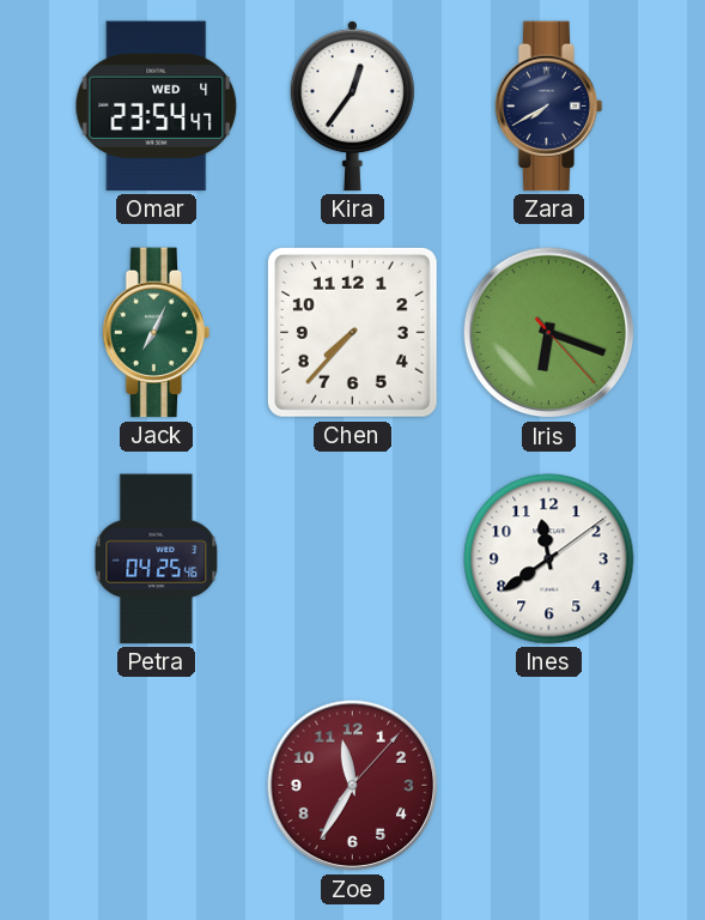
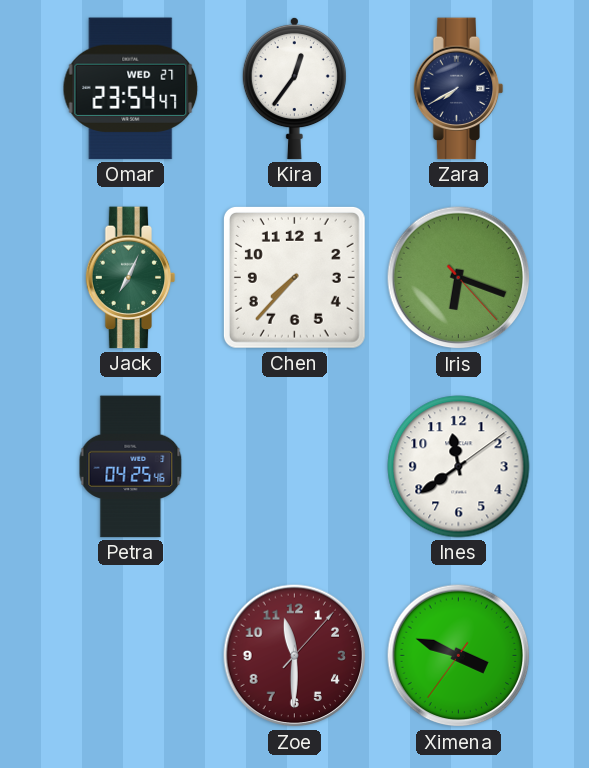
Omar date: WED 4 -> WED 27 (131, 89)
Zoe: 11:35 -> 11:30 (295, 656)
Ximena: none -> 3:48 (459, 656)
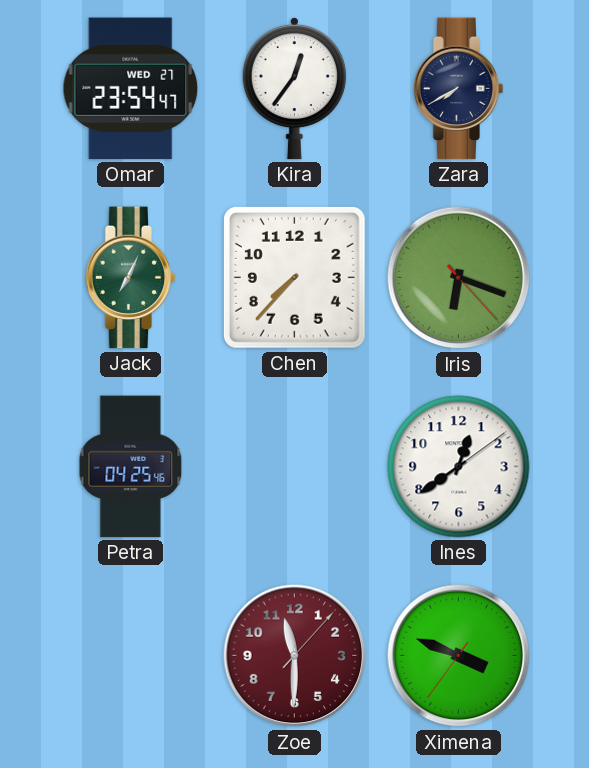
Ines: 11:39 -> 12:39 (459, 467)
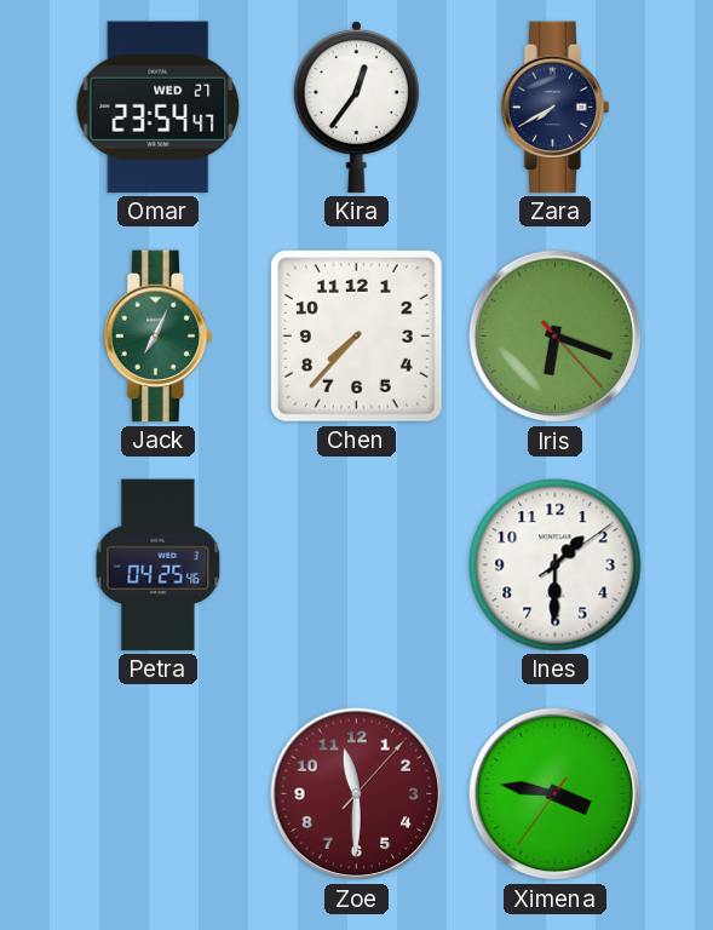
Ines: 12:39 -> 1:30 (556, 566)
Ximena: 3:48 -> 3:46 (556, 794)
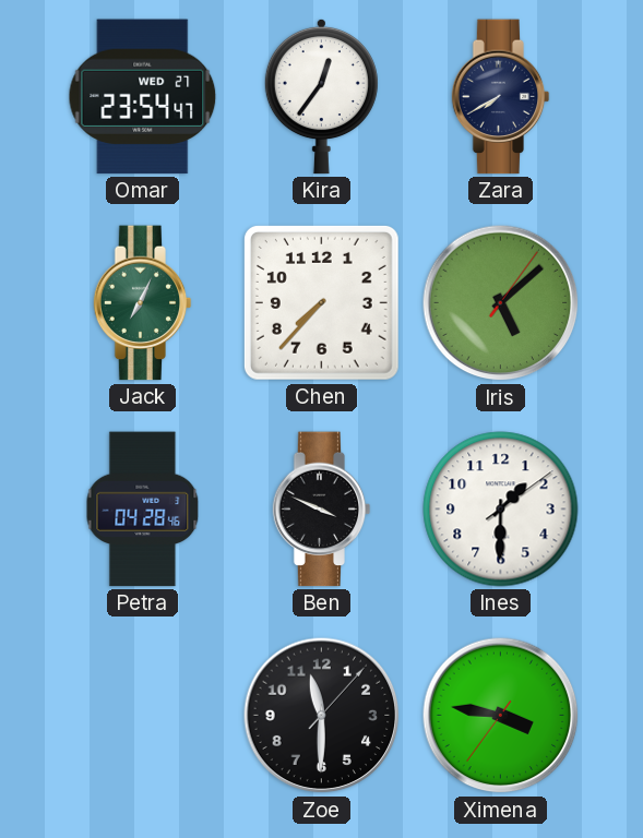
Iris: 6:18 -> 5:08 (501, 303)
Petra: 04:25 -> 04:28 (143, 510)
Ben: none -> 3:49 (322, 510)
Zoe dial: burgundy -> black (322, 716)
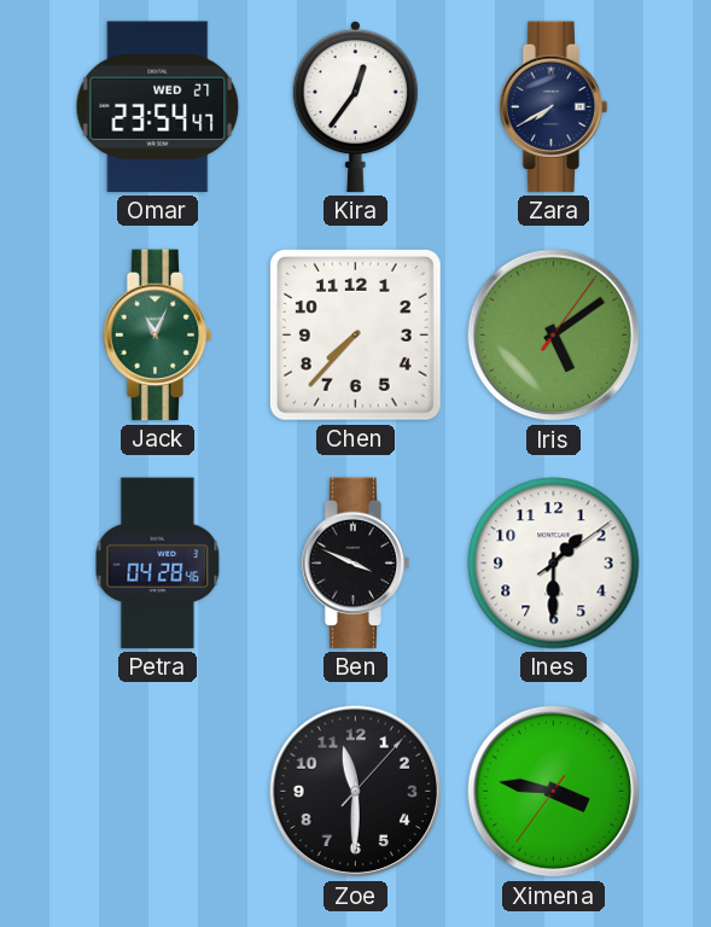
Jack: 7:04 -> 11:04 (158, 336)
Iris: 5:08 -> 5:09 (554, 336)
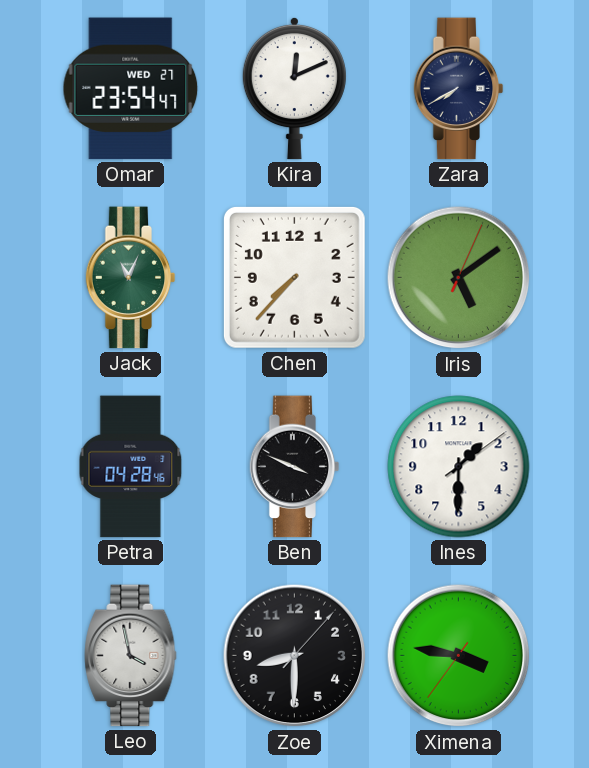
Kira: 12:36 -> 12:11 (294, 88)
Iris: 5:09:06 -> 5:09:04 (459, 278)
Leo: none -> 3:58 (131, 656)
Zoe: 11:30 -> 8:30 (295, 656)
